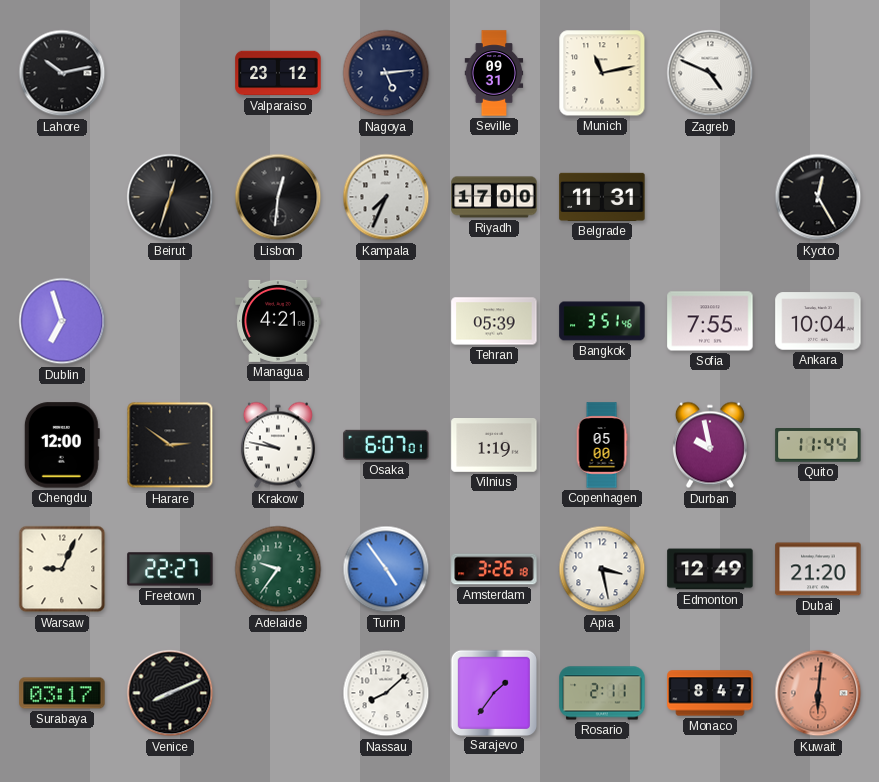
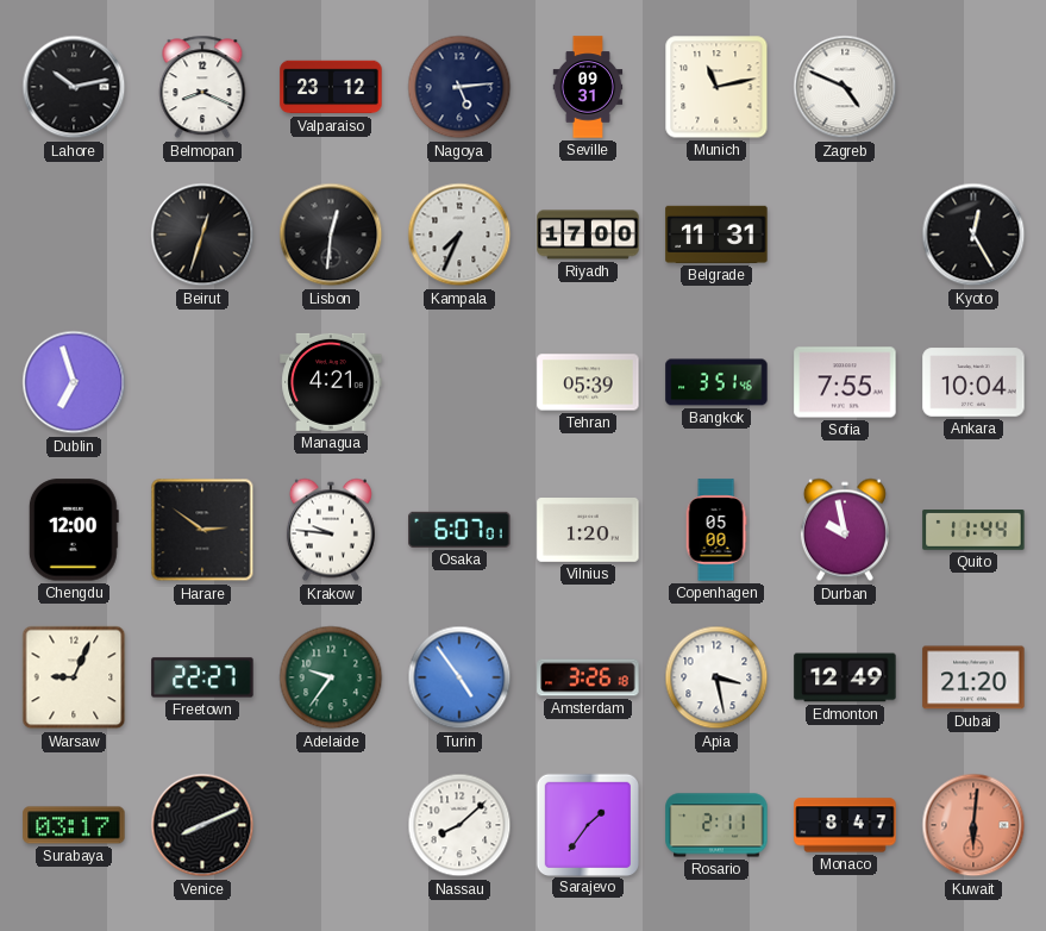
Belmopan: none -> 8:19 (202, 87)
Krakow: 9:47 -> 9:46 (331, 530)
Vilnius: 1:19 -> 1:20 (588, 531)
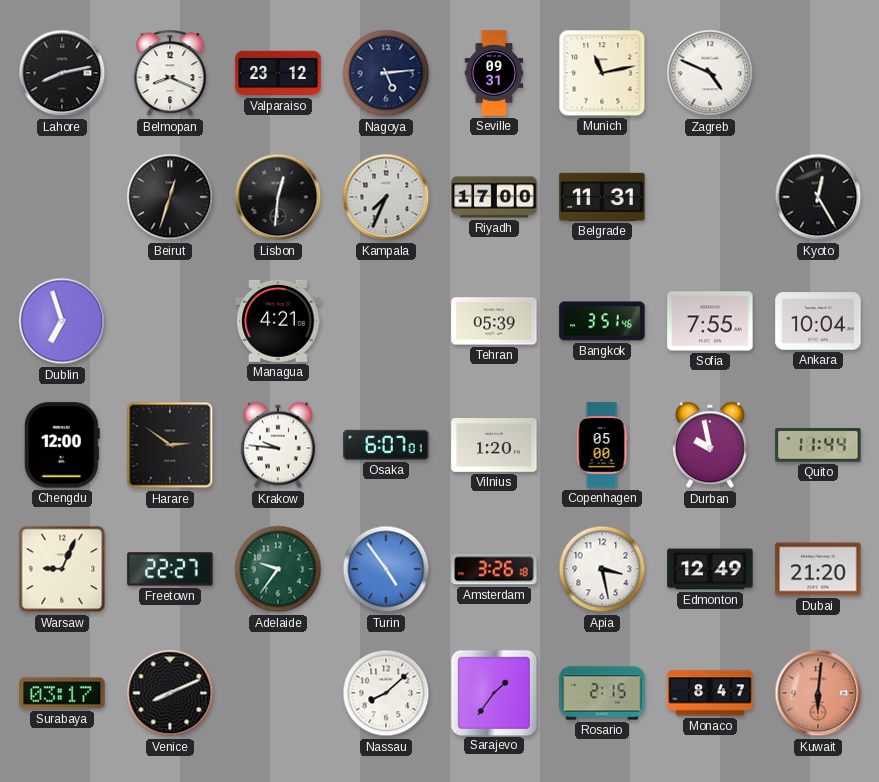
Lahore: 10:13 -> 8:13 (62, 73)
Rosario: 2:11 -> 2:15 (602, 693)
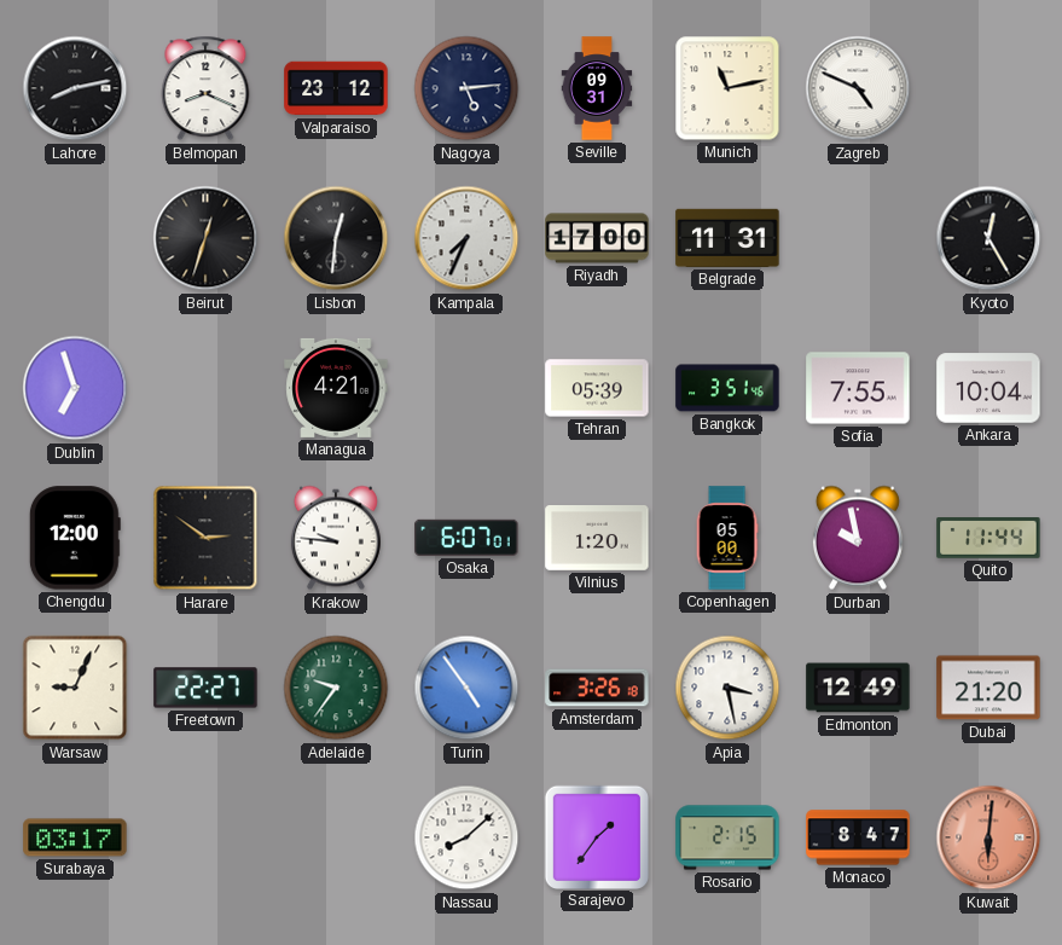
Venice: 8:11 -> none (170, 693)
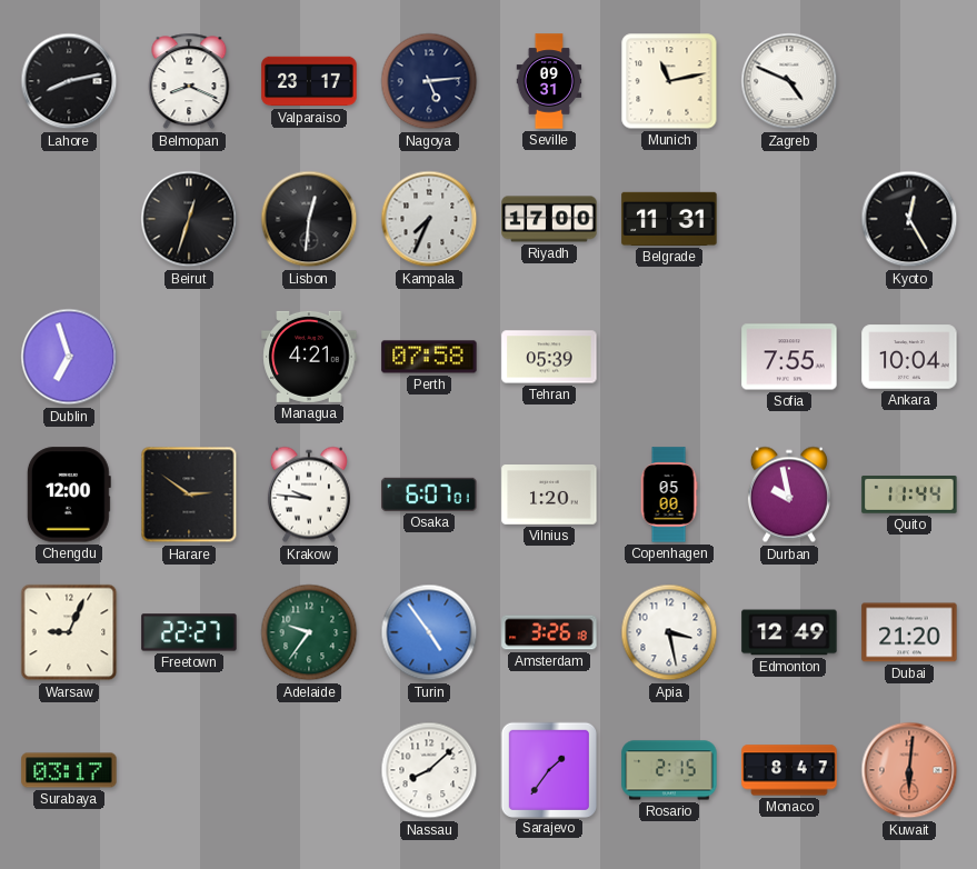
Valparaiso: 23:12 -> 23:17 (309, 81)
Perth: none -> 07:58 (429, 357)
Bangkok: 3:51 -> none (727, 388)
